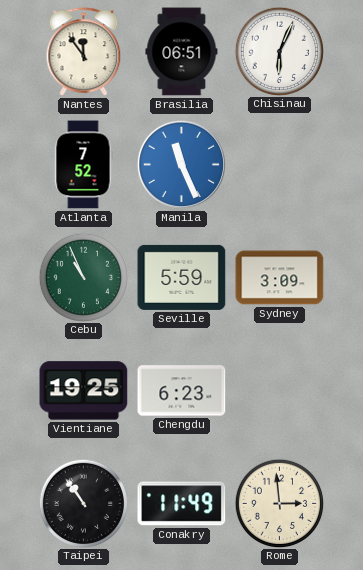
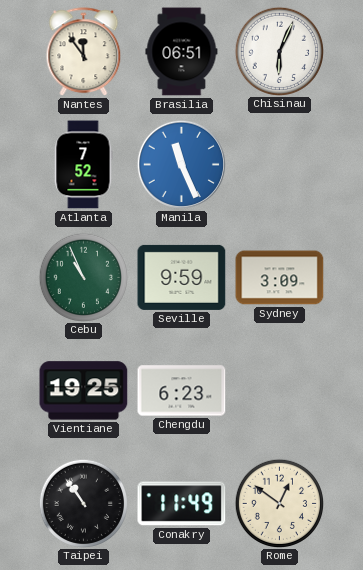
Seville: 5:59 -> 9:59 (182, 277)
Rome: 2:59 -> 12:51 (279, 503)
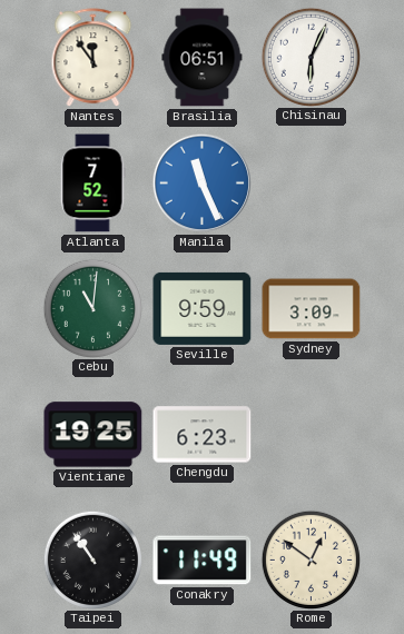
Cebu: 10:56 -> 11:01 (92, 308)
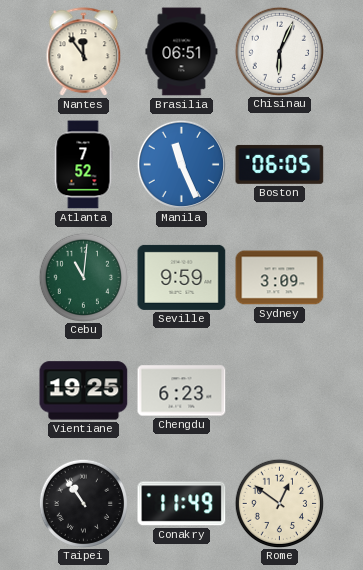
Boston: none -> 06:05 (280, 164)
